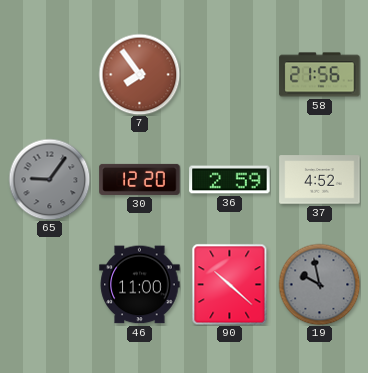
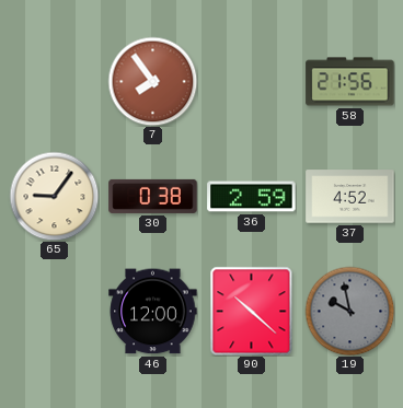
65 dial: grey -> cream (54, 196)
30: 12:20 -> 0:38 (153, 196)
46: 11:00 -> 12:00 (153, 312)
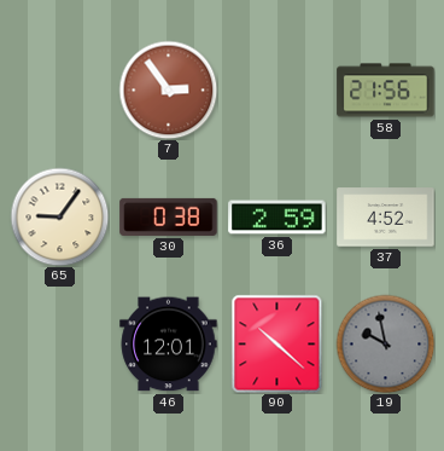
7: 7:54 -> 2:54 (168, 89)
46: 12:00 -> 12:01 (169, 345)
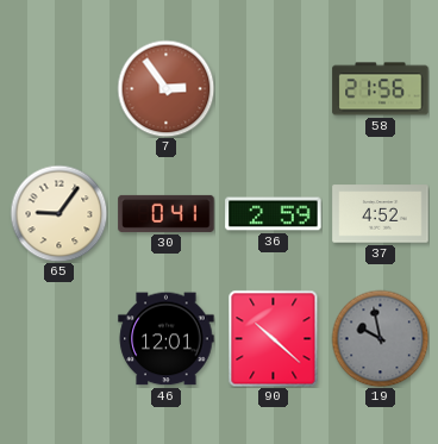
30: 0:38 -> 0:41 (167, 213)
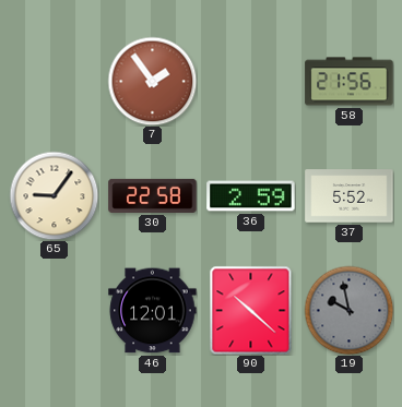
7: 2:54 -> 1:54 (152, 81)
30: 0:41 -> 22:58 (153, 195)
37: 4:52 -> 5:52 (350, 196)
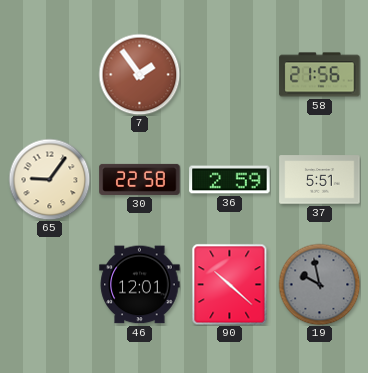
37: 5:52 -> 5:51 (320, 180)
